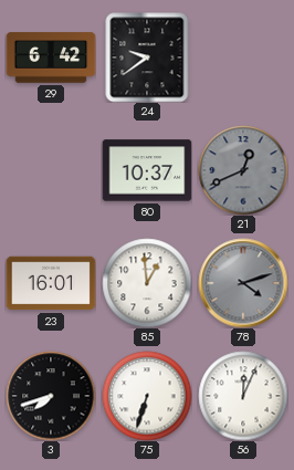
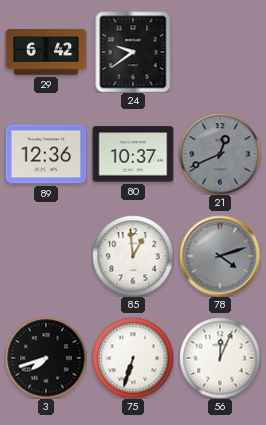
89: none -> 12:36 (46, 154)
23: 16:01 -> none (51, 283)
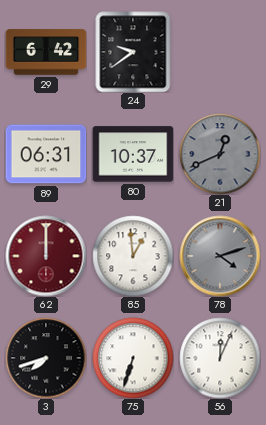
89: 12:36 -> 06:31 (46, 154)
62: none -> 12:00 (46, 256)
